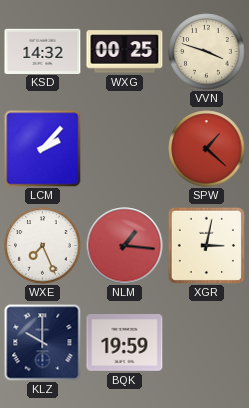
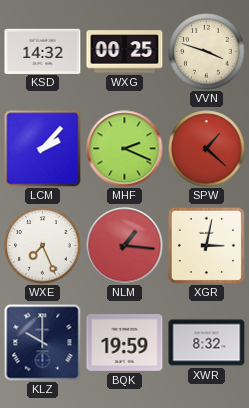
MHF: none -> 2:19 (125, 149)
XWR: none -> 8:32 (207, 343)
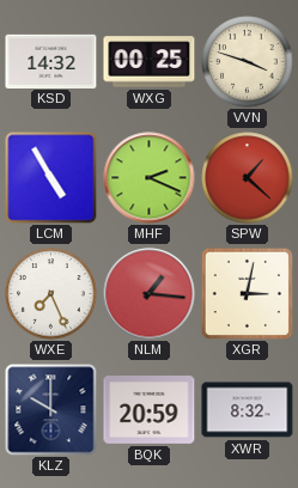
LCM: 2:07 -> 4:55 (51, 178)
BQK: 19:59 -> 20:59 (150, 410)
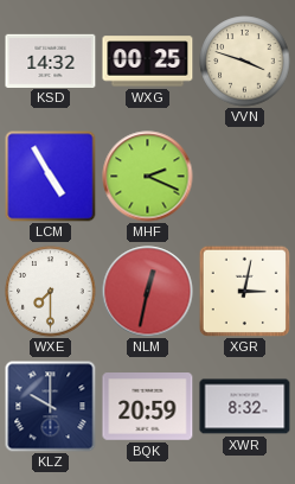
SPW: 1:22 -> none (248, 178)
WXE: 7:26 -> 7:30 (51, 292)
NLM: 1:16 -> 12:32 (148, 292)
